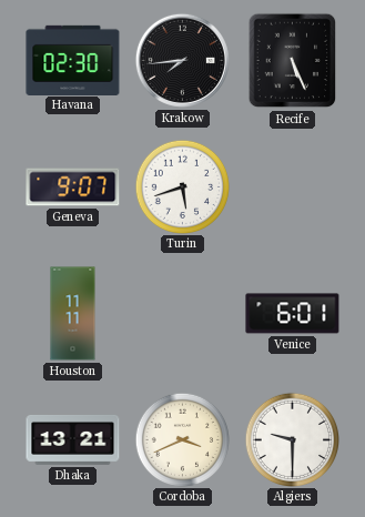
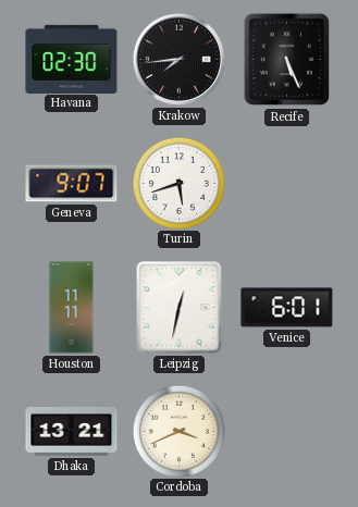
Leipzig: none -> 12:32 (180, 308)
Algiers: 9:30 -> none (292, 439)
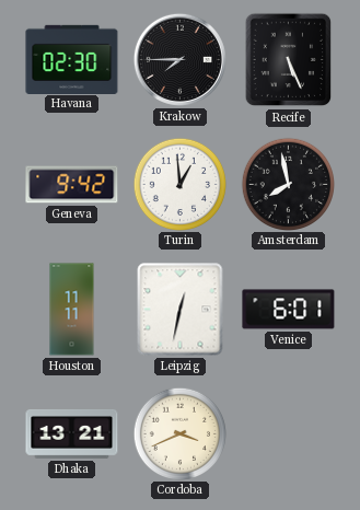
Krakow: 7:44 -> 7:45 (179, 59)
Geneva: 9:07 -> 9:42 (72, 185)
Turin: 5:42 -> 12:59 (179, 184)
Amsterdam: none -> 7:58 (288, 184)
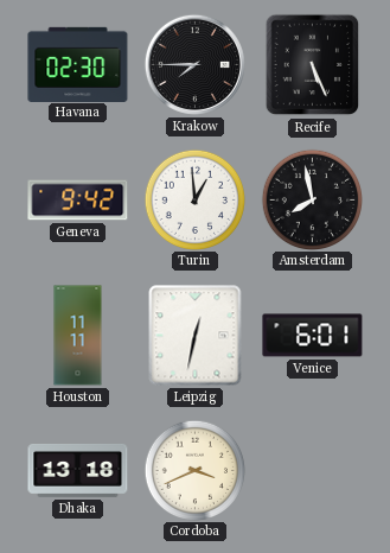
Dhaka: 13:21 -> 13:18 (78, 470)
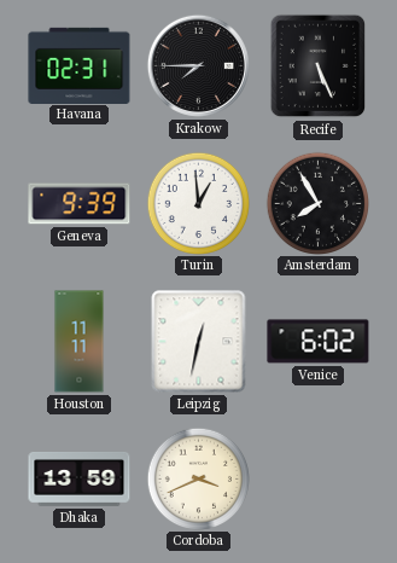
Havana: 02:30 -> 02:31 (80, 65)
Geneva: 9:42 -> 9:39 (80, 204)
Amsterdam: 7:58 -> 7:55 (317, 203)
Venice: 6:01 -> 6:02 (319, 342)
Dhaka: 13:18 -> 13:59 (80, 478)
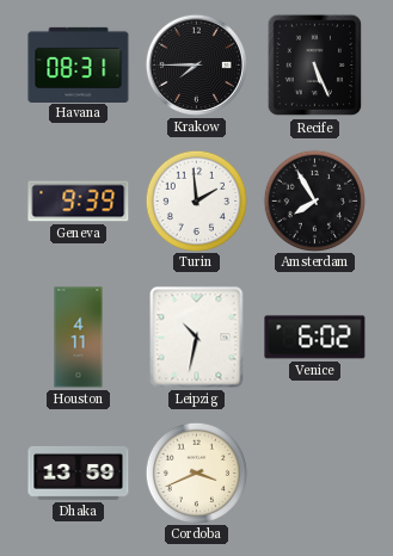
Havana: 02:31 -> 08:31 (79, 64)
Turin: 12:59 -> 1:59 (196, 200)
Houston: 11:11 -> 4:11 (79, 338)
Leipzig: 12:32 -> 10:32 (197, 338)
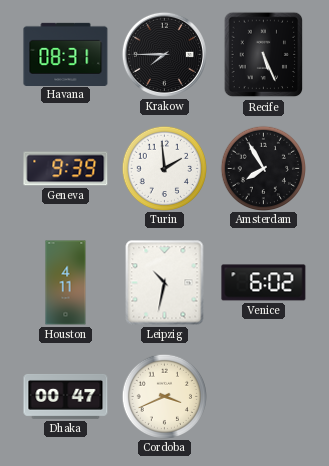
Dhaka: 13:59 -> 00:47 (66, 396)
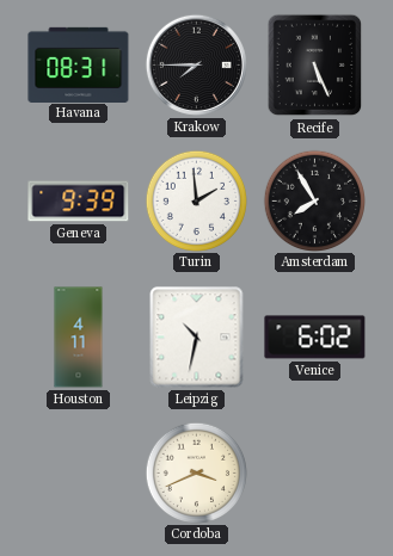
Dhaka: 00:47 -> none (66, 396)
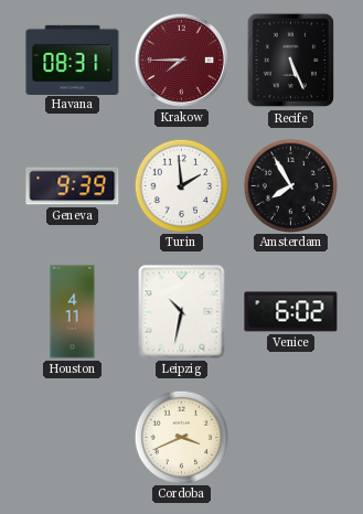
Krakow dial: black -> burgundy (181, 60)
